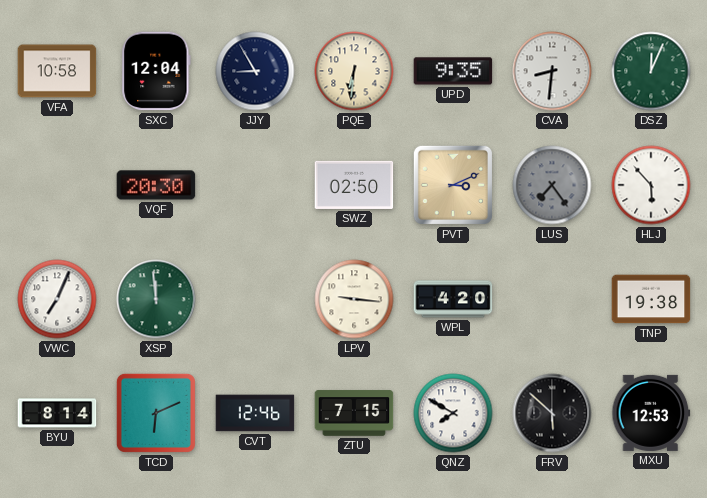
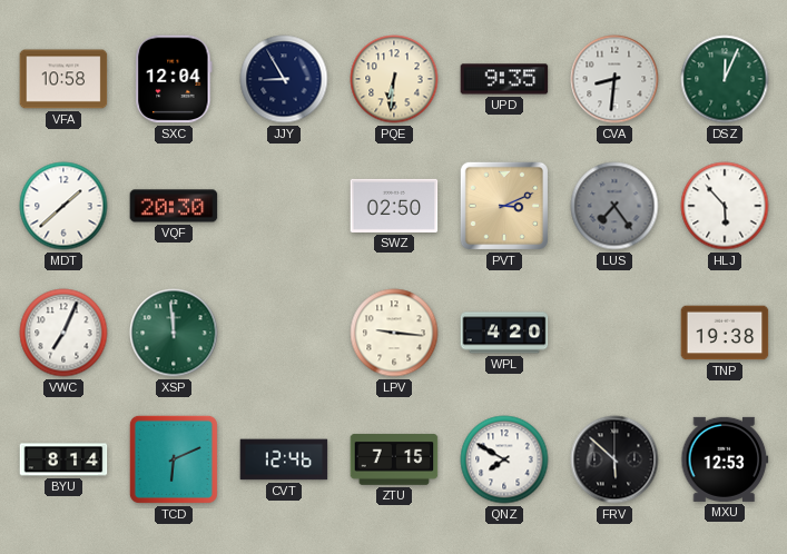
MDT: none -> 1:38 (63, 206)
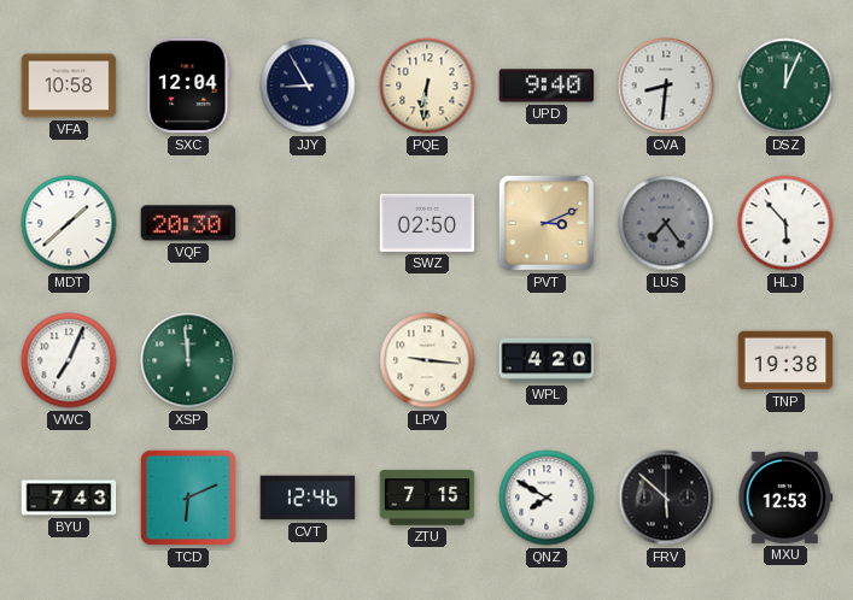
UPD: 9:35 -> 9:40 (547, 86)
BYU: 8:14 -> 7:43 (69, 498)
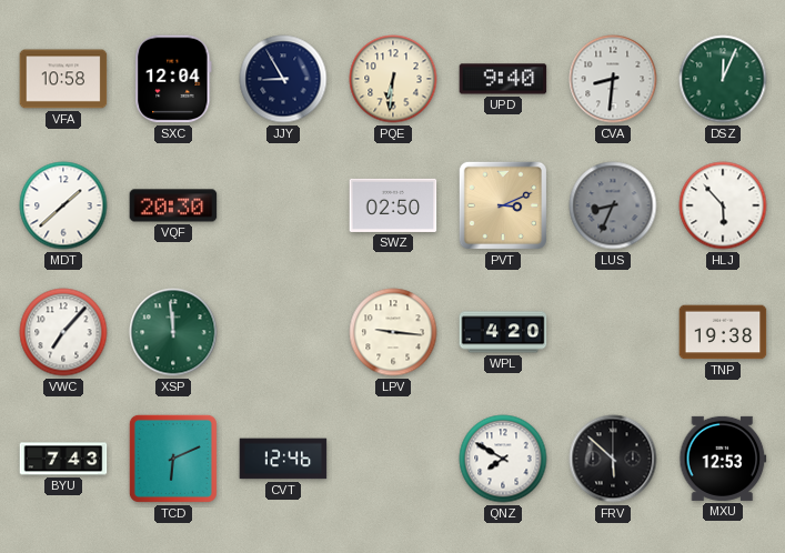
LUS: 7:24 -> 8:34 (613, 205)
VWC: 7:04 -> 7:07 (63, 332)
ZTU: 7:15 -> none (427, 498)
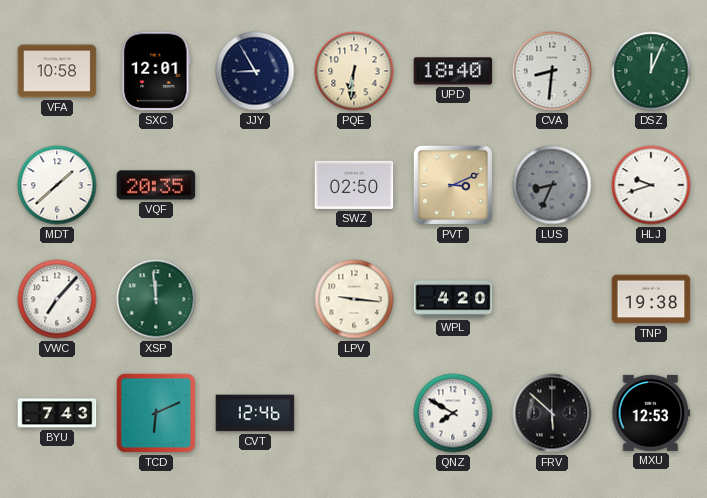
SXC: 12:04 -> 12:01 (156, 71)
UPD: 9:40 -> 18:40 (453, 71)
VQF: 20:30 -> 20:35 (156, 185)
HLJ: 5:53 -> 9:42 (651, 185)
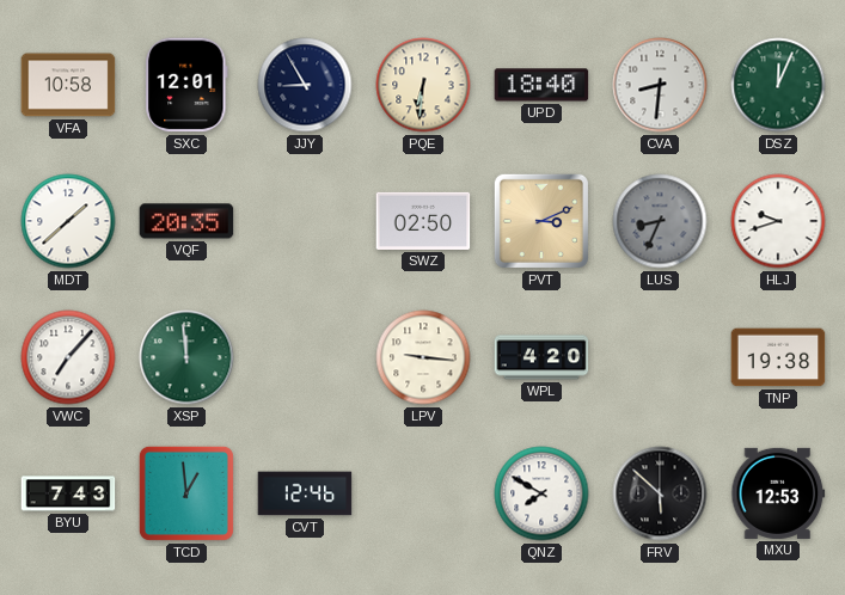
TCD: 6:11 -> 12:59 (186, 493)
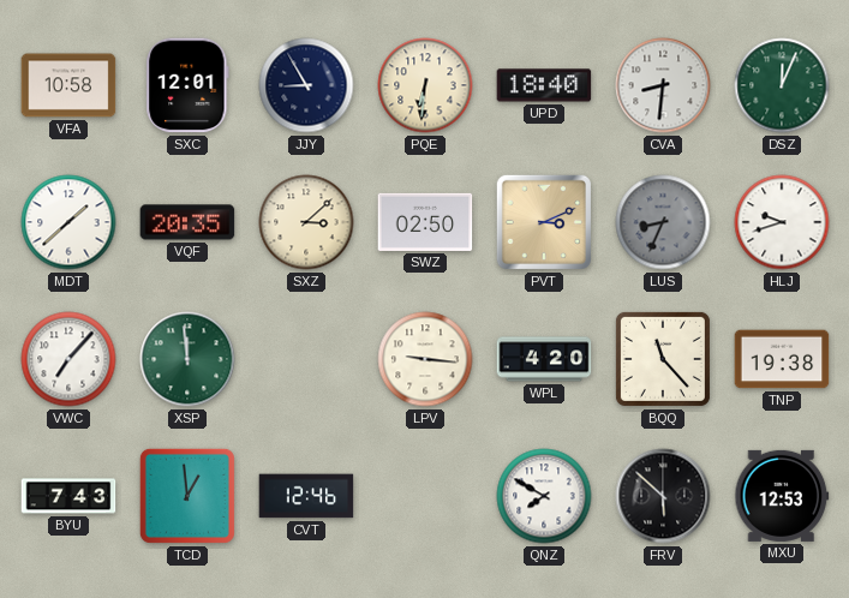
SXZ: none -> 3:08 (306, 222)
BQQ: none -> 11:23 (663, 359)
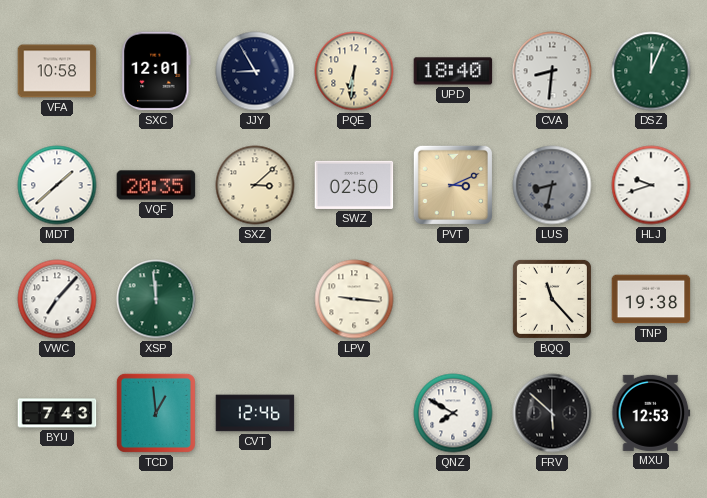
LUS: 8:34 -> 8:32 (552, 185)
WPL: 4:20 -> none (544, 359)
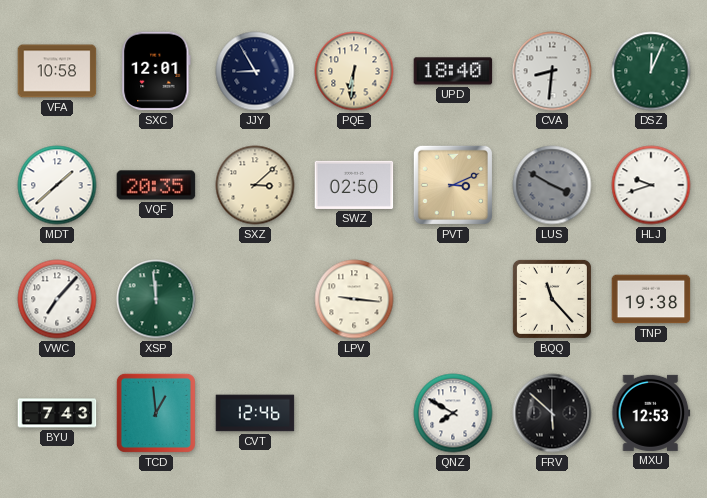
LUS: 8:32 -> 3:50 (552, 185)
